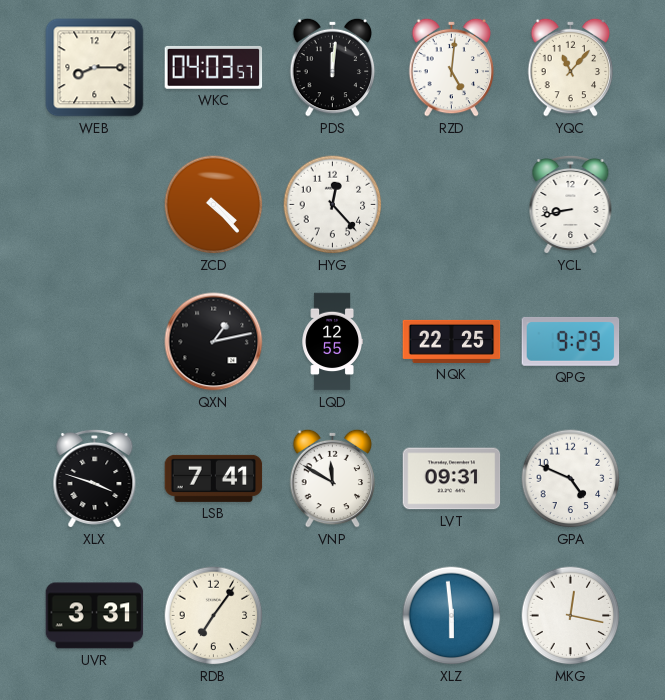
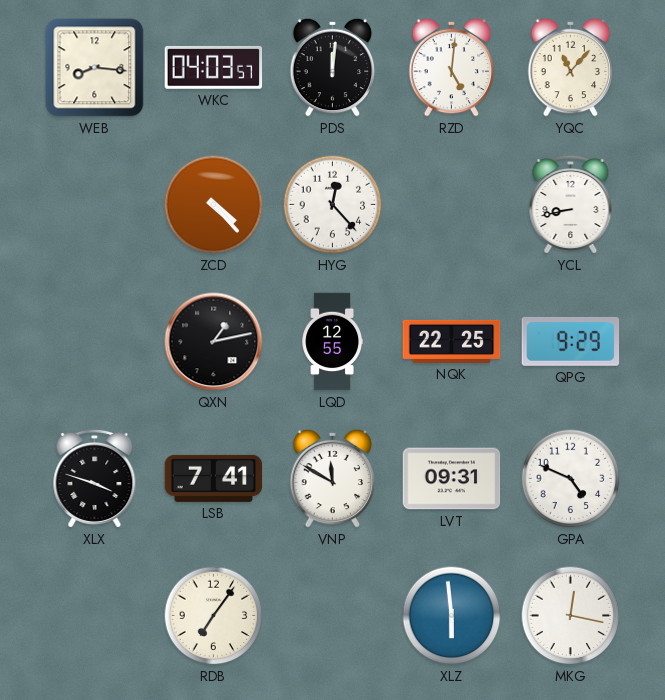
WEB: 8:15 -> 8:16 (95, 68)
UVR: 3:31 -> none (95, 616)
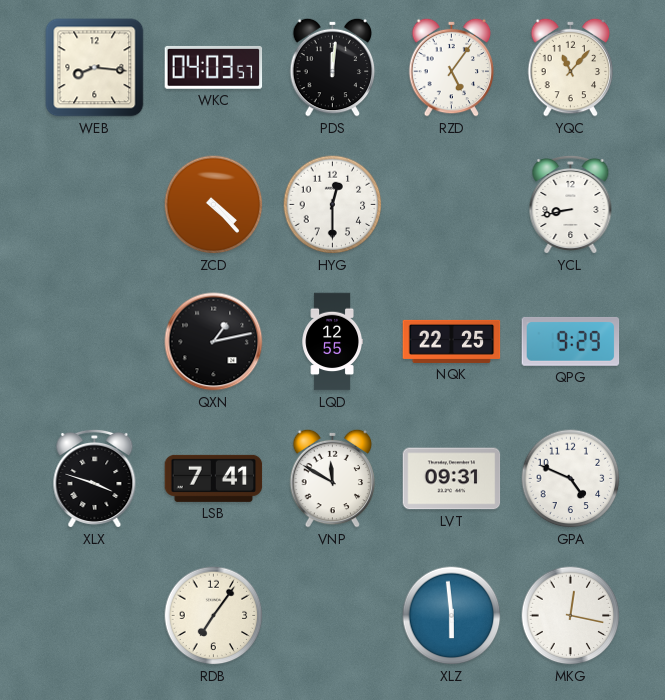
RZD: 5:01 -> 5:06 (452, 67)
HYG: 12:23 -> 12:30 (333, 205)
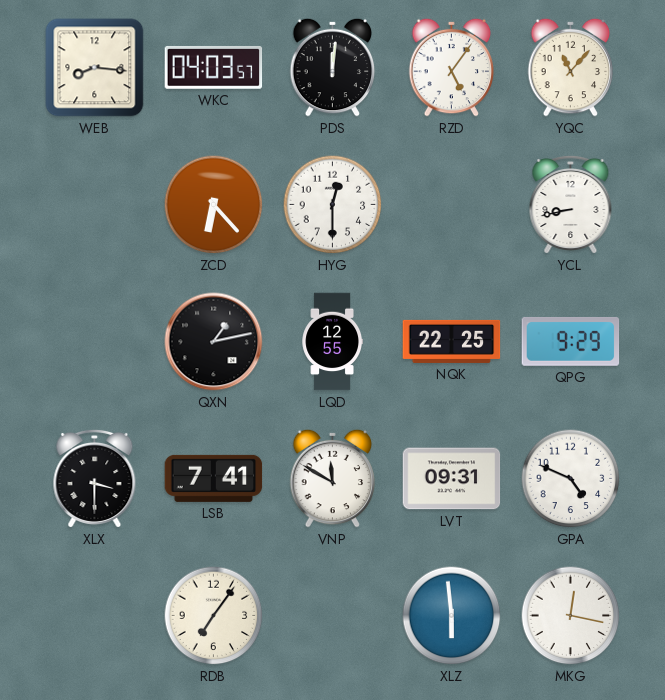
ZCD: 4:23 -> 6:23 (214, 205)
XLX: 3:48 -> 3:30 (95, 478)
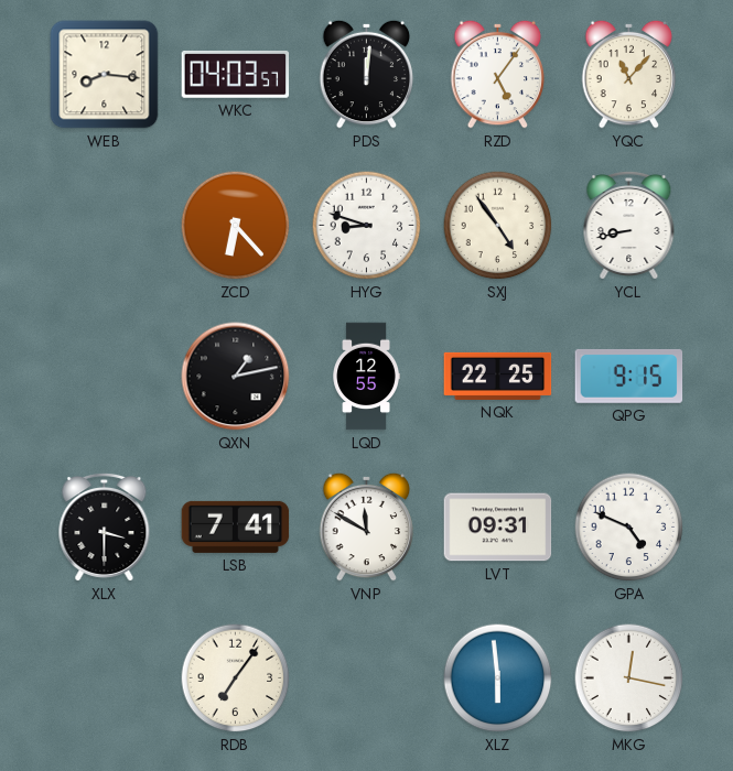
HYG: 12:30 -> 8:48 (367, 226)
SXJ: none -> 4:54 (498, 226)
QPG: 9:29 -> 9:15 (629, 376)
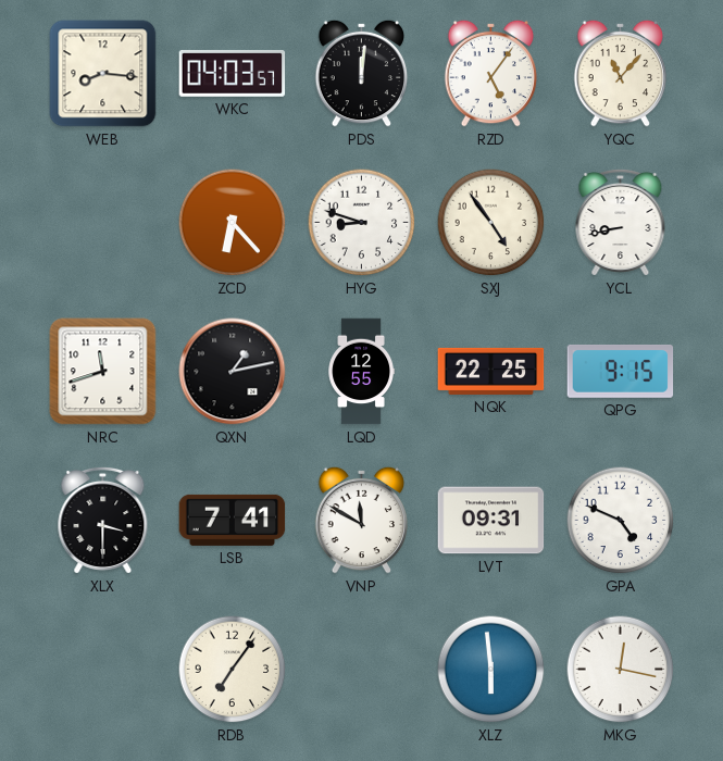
NRC: none -> 11:42 (103, 372)
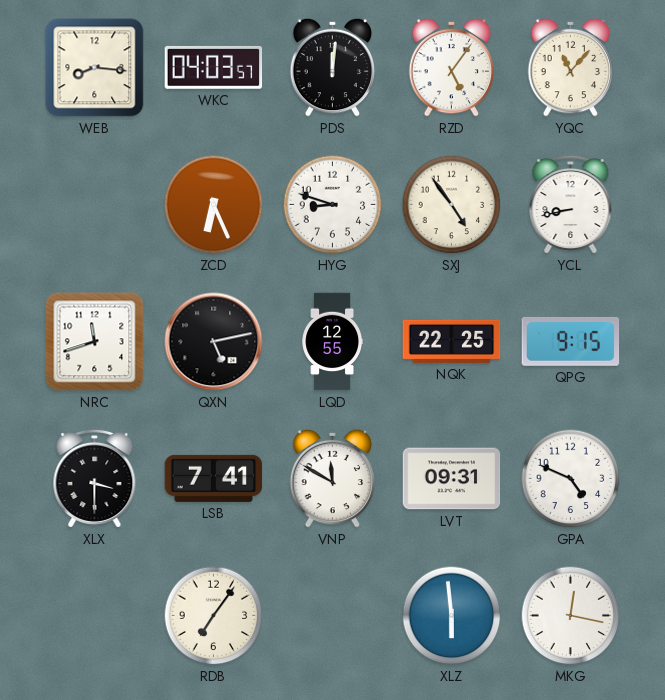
ZCD: 6:23 -> 6:26 (214, 205)
QXN: 1:13 -> 5:13 (214, 342)
